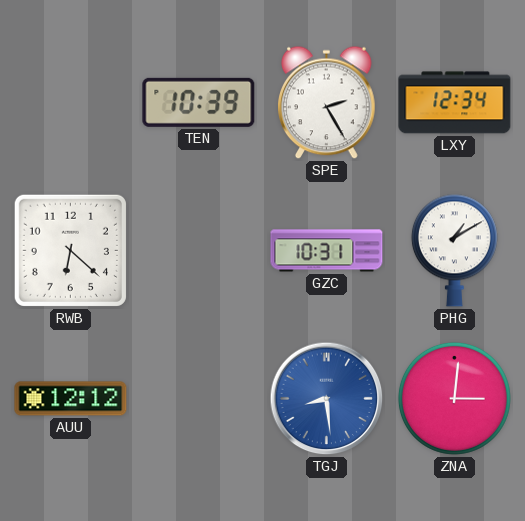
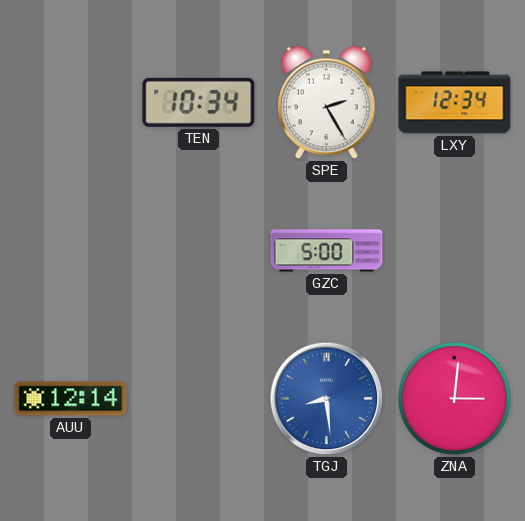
TEN: 10:39 -> 10:34 (199, 102)
RWB: 6:22 -> none (70, 250)
GZC: 10:31 -> 5:00 (327, 251)
PHG: 1:10 -> none (454, 250)
AUU: 12:12 -> 12:14 (71, 399)
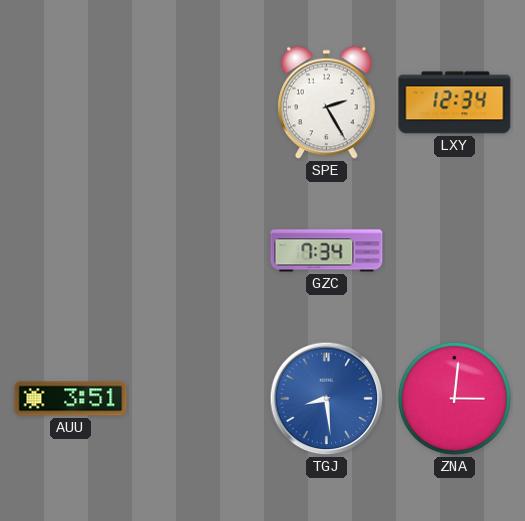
TEN: 10:34 -> none (199, 102)
GZC: 5:00 -> 7:34 (327, 251)
AUU: 12:14 -> 3:51 (71, 399)
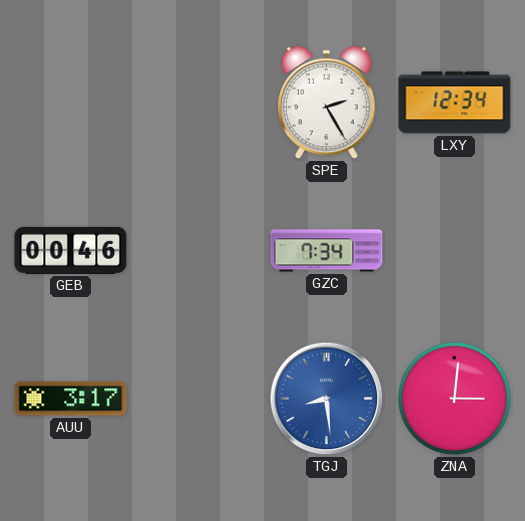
GEB: none -> 00:46 (71, 250)
AUU: 3:51 -> 3:17 (71, 399)
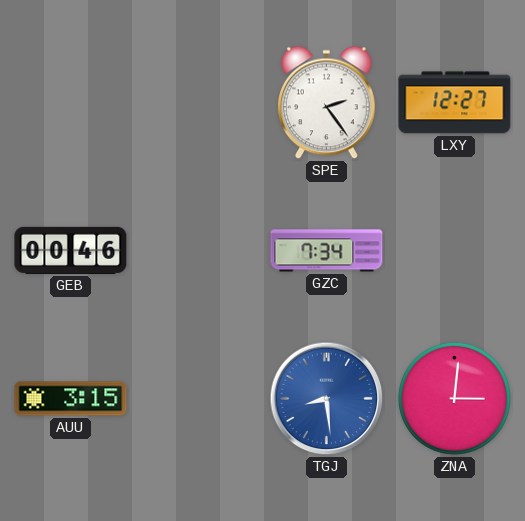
SPE: 2:25 -> 2:24 (327, 103)
LXY: 12:34 -> 12:27 (455, 103)
AUU: 3:17 -> 3:15 (71, 399)
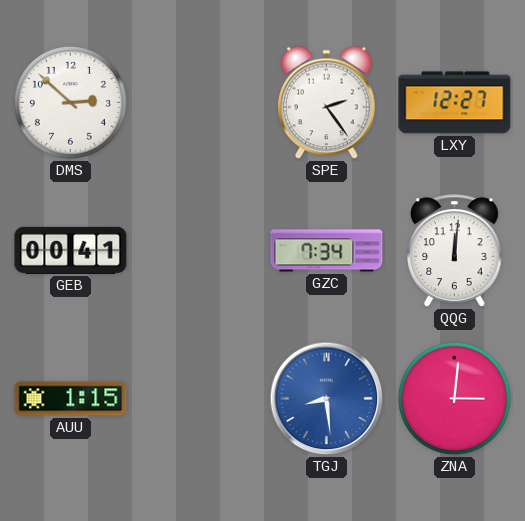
DMS: none -> 2:52 (70, 102)
GEB: 00:46 -> 00:41 (71, 250)
QQG: none -> 12:01 (455, 251)
AUU: 3:15 -> 1:15 (71, 399)
